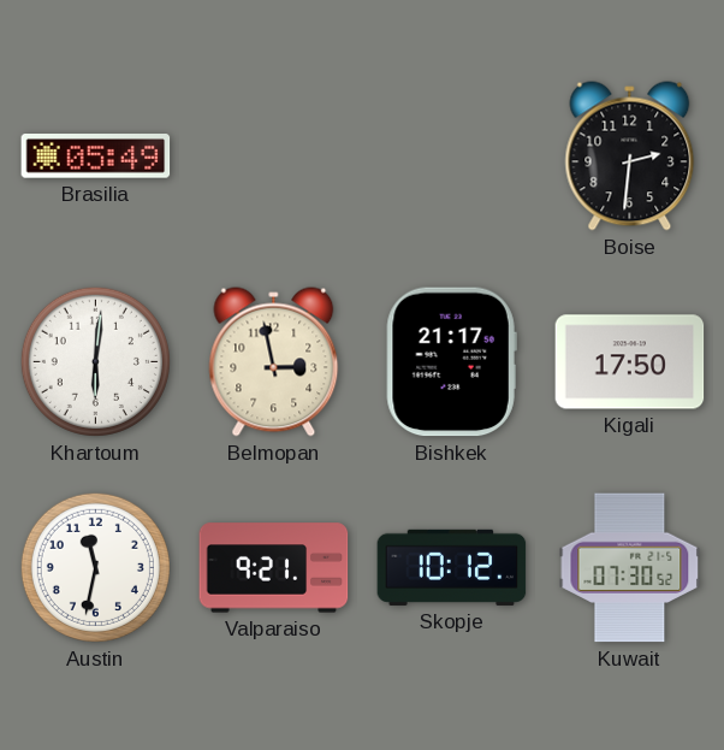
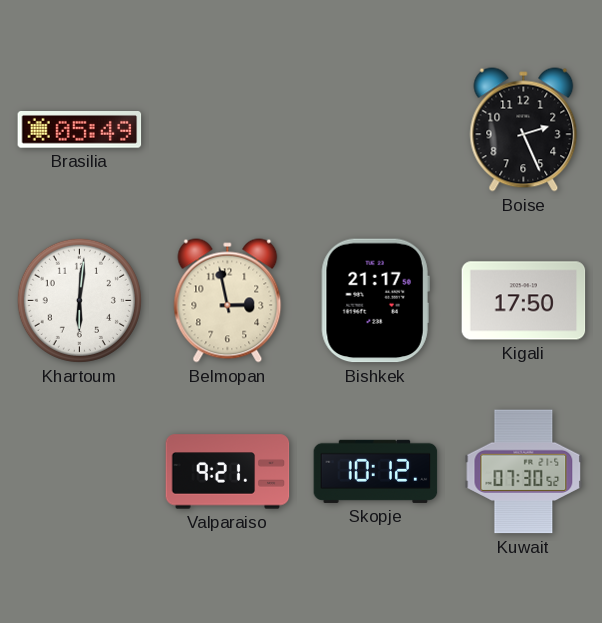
Boise: 2:31 -> 2:26 (524, 130)
Austin: 11:32 -> none (95, 567)
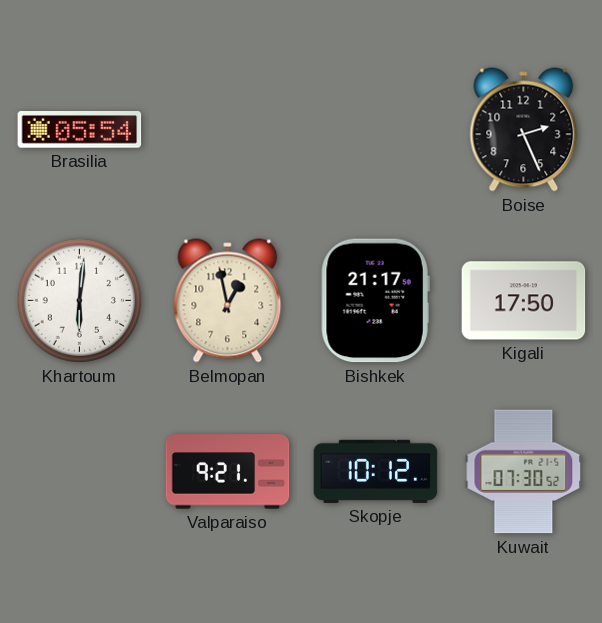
Brasilia: 05:49 -> 05:54 (80, 130)
Belmopan: 2:58 -> 12:58 (228, 301)
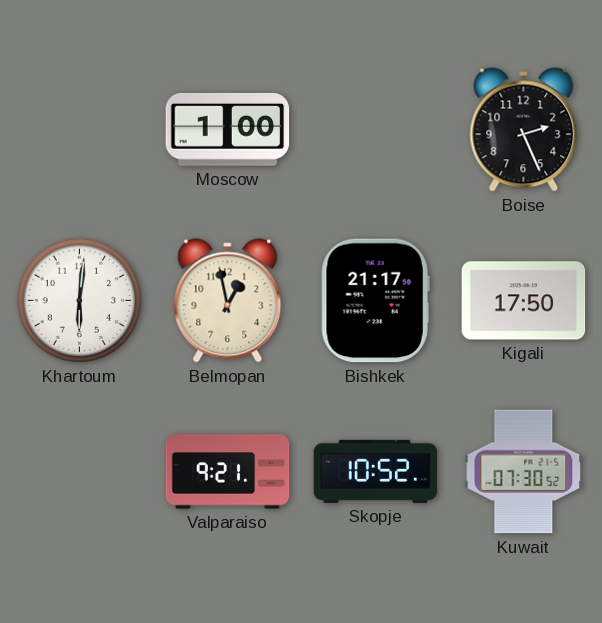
Brasilia: 05:54 -> none (80, 130)
Moscow: none -> 1:00 (228, 129)
Skopje: 10:12 -> 10:52 (376, 471)
